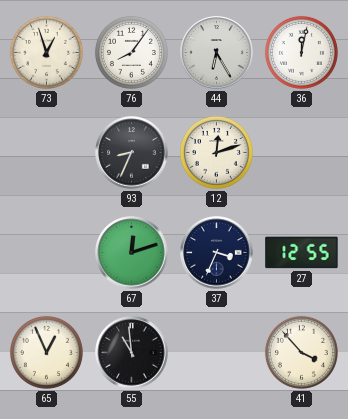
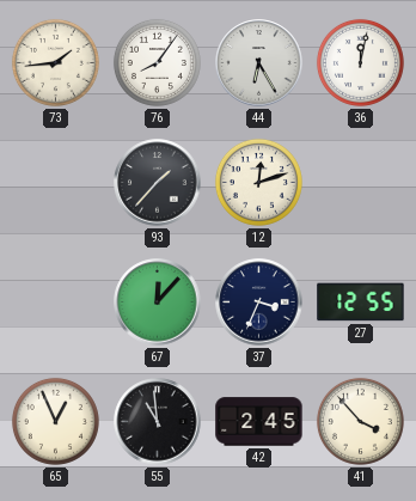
73: 12:57 -> 1:44 (55, 62)
93: 8:34 -> 1:37 (158, 183)
67: 12:12 -> 12:07 (158, 303)
42: none -> 2:45 (259, 422)
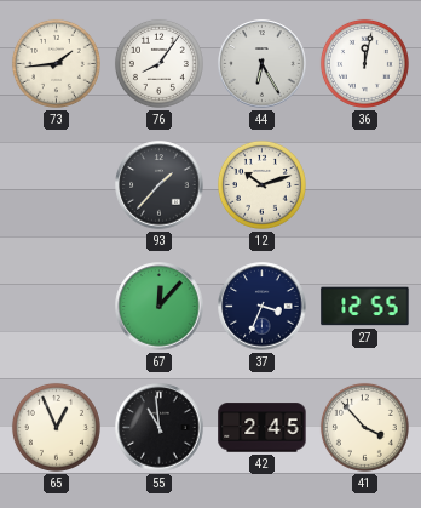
12: 12:12 -> 10:12 (261, 184)
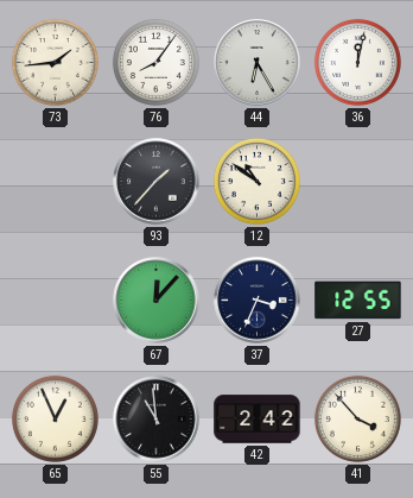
12: 10:12 -> 10:51 (256, 181)
42: 2:45 -> 2:42 (258, 420)
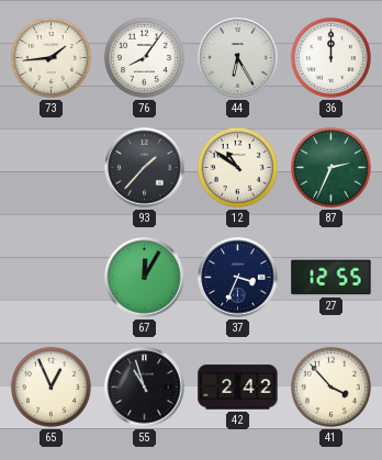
36: 12:02 -> 12:00 (330, 57)
87: none -> 2:34 (330, 167)
67: 12:07 -> 12:05 (145, 278)
55: 10:59 -> 10:57 (145, 388)
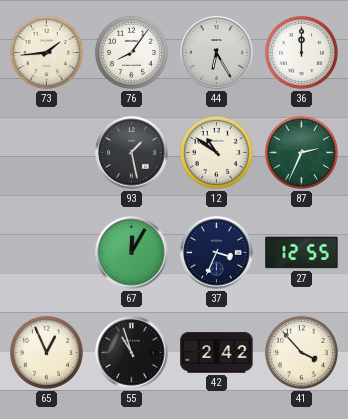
93: 1:37 -> 1:28 (132, 153)
